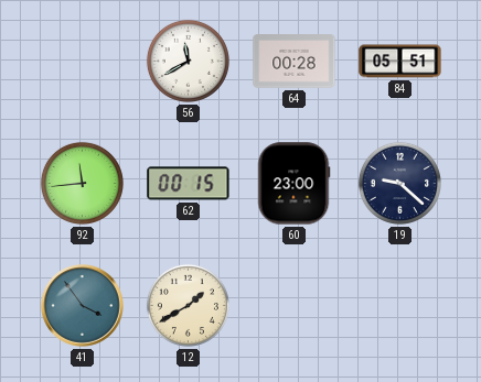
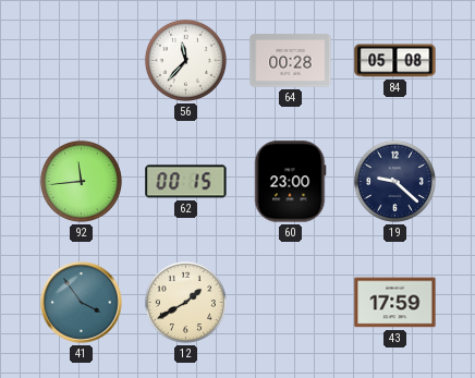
56: 11:40 -> 11:37 (185, 60)
84: 05:51 -> 05:08 (395, 61)
43: none -> 17:59 (395, 303)
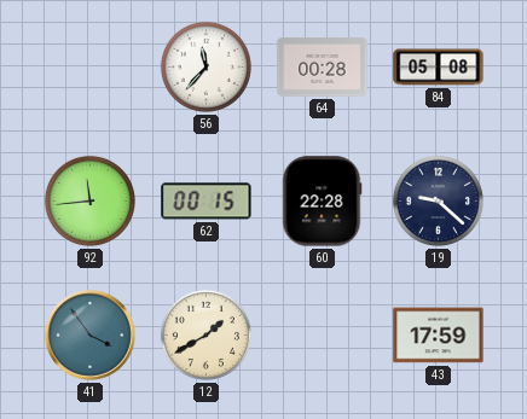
60: 23:00 -> 22:28 (322, 202)
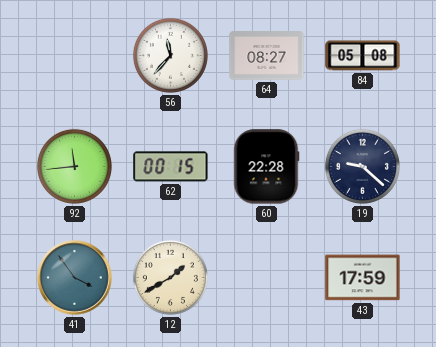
64: 00:28 -> 08:27 (267, 56)
